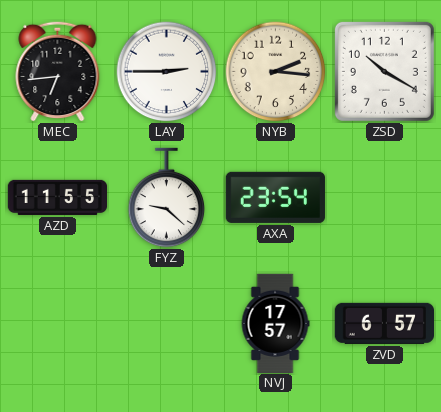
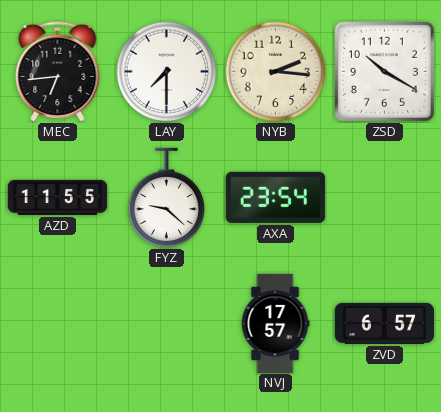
LAY: 2:45 -> 7:30 (167, 72)
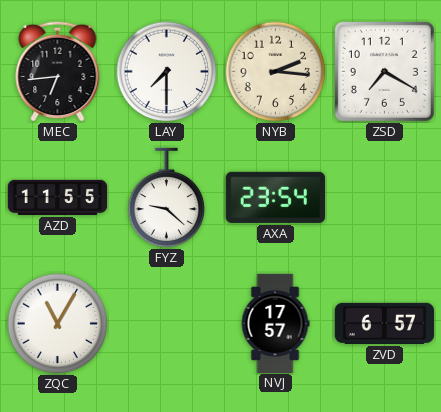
ZSD: 10:20 -> 7:20 (384, 71)
ZQC: none -> 11:05 (58, 324)
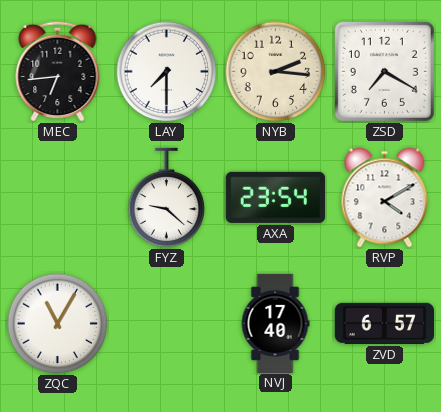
AZD: 11:55 -> none (58, 197)
RVP: none -> 4:10 (385, 198)
NVJ: 17:57 -> 17:40 (275, 323)
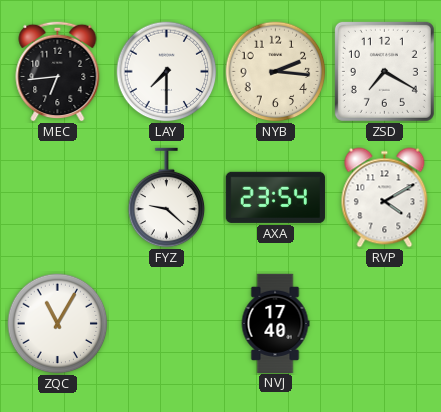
ZVD: 6:57 -> none (384, 323)
